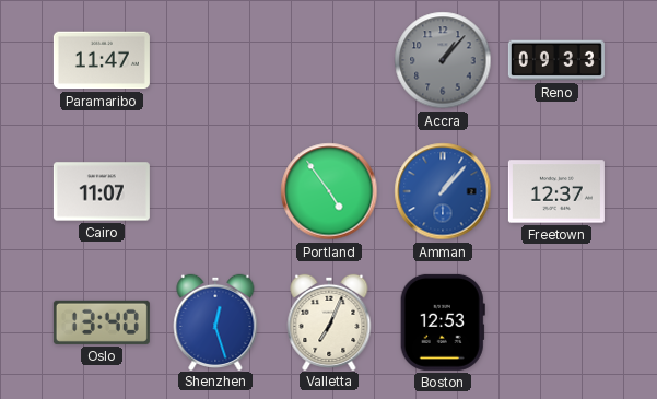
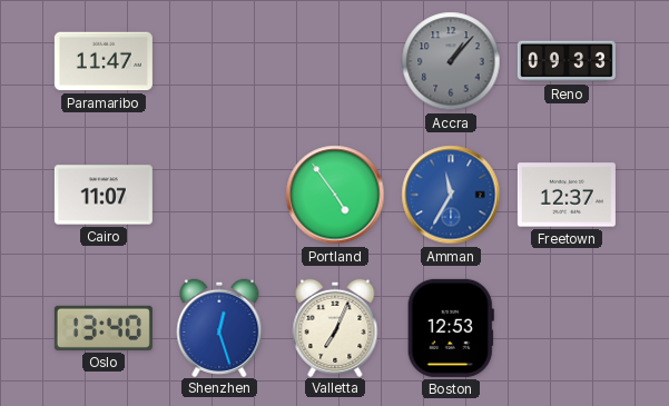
Amman: 1:07 -> 11:35 (451, 195)
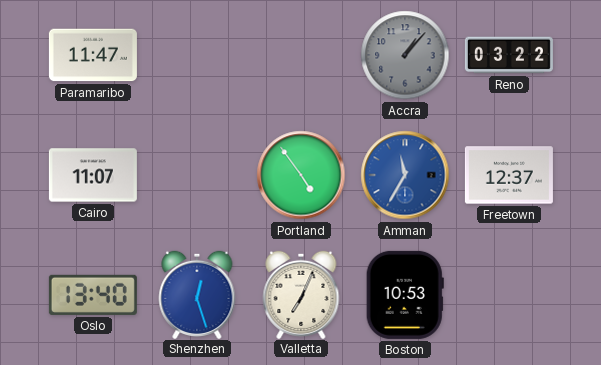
Reno: 09:33 -> 03:22 (509, 55)
Boston: 12:53 -> 10:53 (405, 295)
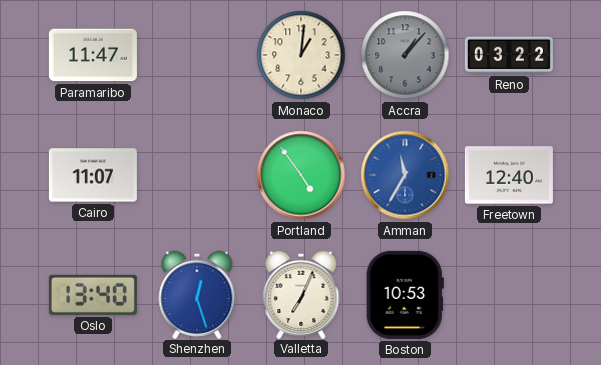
Monaco: none -> 1:01 (301, 55)
Freetown: 12:37 -> 12:40 (509, 175)
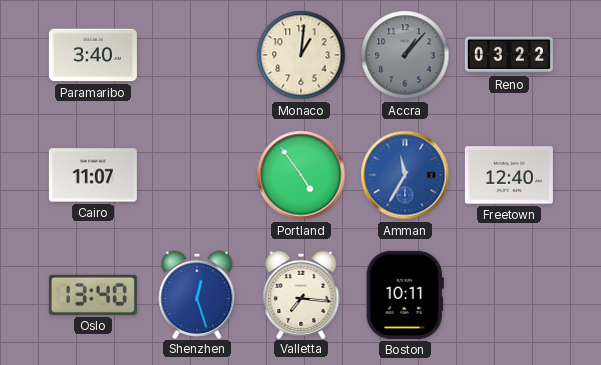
Paramaribo: 11:47 -> 3:40 (93, 55)
Valletta: 7:04 -> 7:16 (301, 294)
Boston: 10:53 -> 10:11 (405, 295)
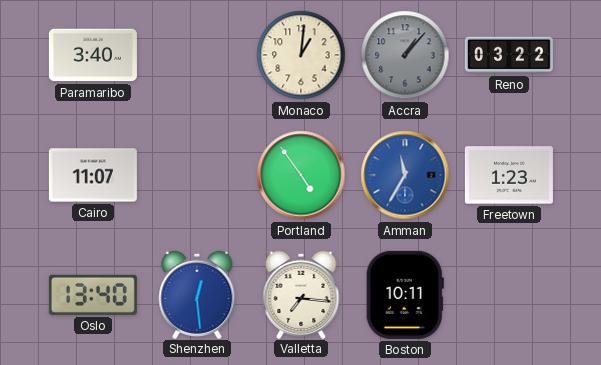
Freetown: 12:40 -> 1:23 (509, 175)
Shenzhen: 12:27 -> 12:29 (197, 294)
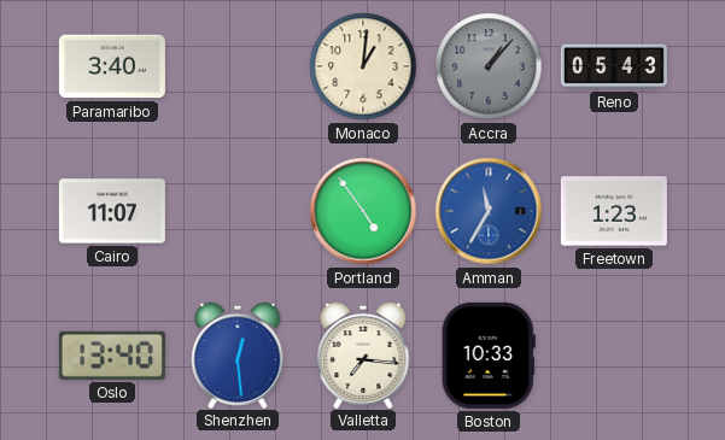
Reno: 03:22 -> 05:43 (614, 66)
Boston: 10:11 -> 10:33 (489, 356)
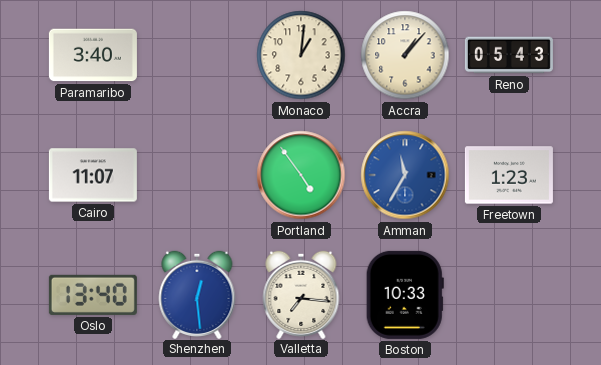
Accra dial: grey -> cream (405, 55)
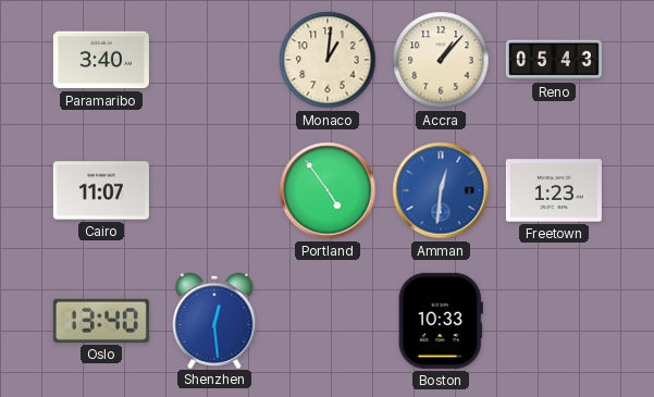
Amman: 11:35 -> 12:31 (441, 190)
Valletta: 7:16 -> none (301, 294)
